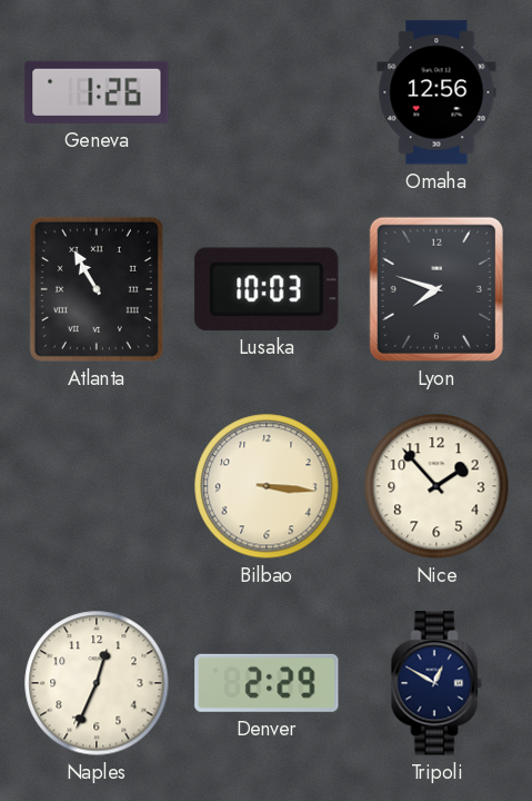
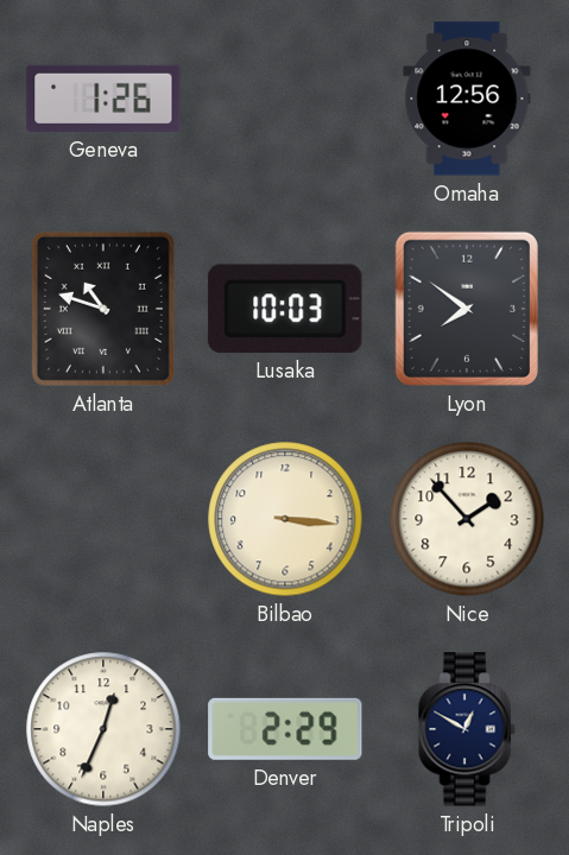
Atlanta: 10:55 -> 10:48 (103, 309)
Lyon: 7:48 -> 7:51 (467, 309)
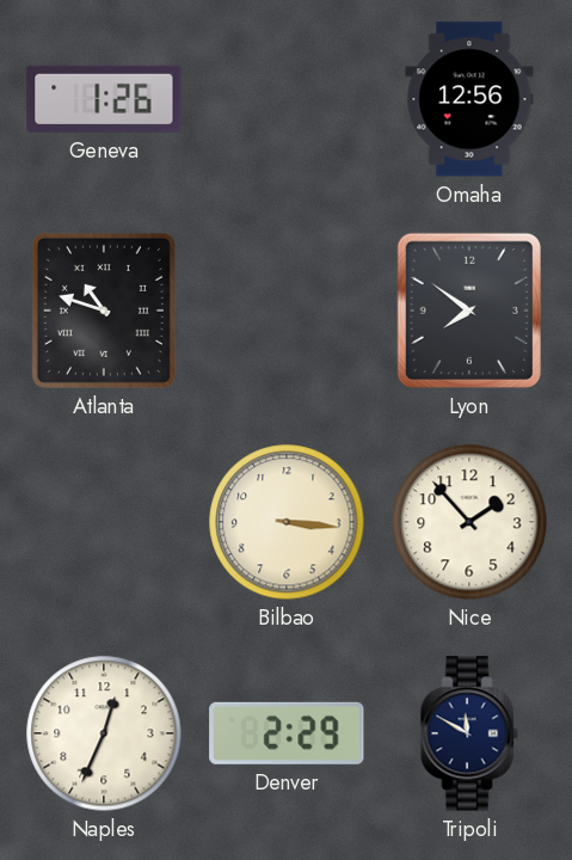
Lusaka: 10:03 -> none (285, 309)
Tripoli: 12:50 -> 11:50 (469, 733)
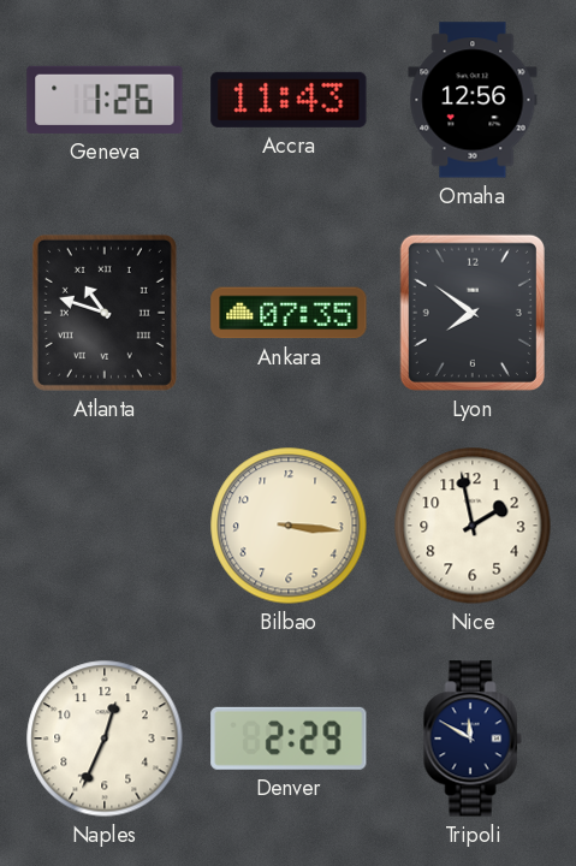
Accra: none -> 11:43 (289, 100)
Ankara: none -> 07:35 (289, 313)
Nice: 1:53 -> 1:58 (473, 526)
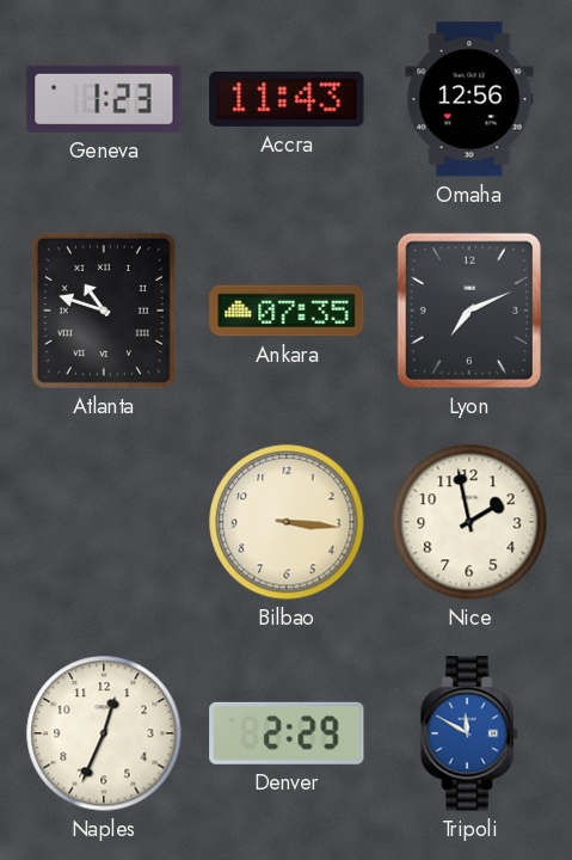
Geneva: 1:26 -> 1:23 (104, 99)
Lyon: 7:51 -> 7:11 (469, 311)
Tripoli dial: navy -> blue (469, 733)
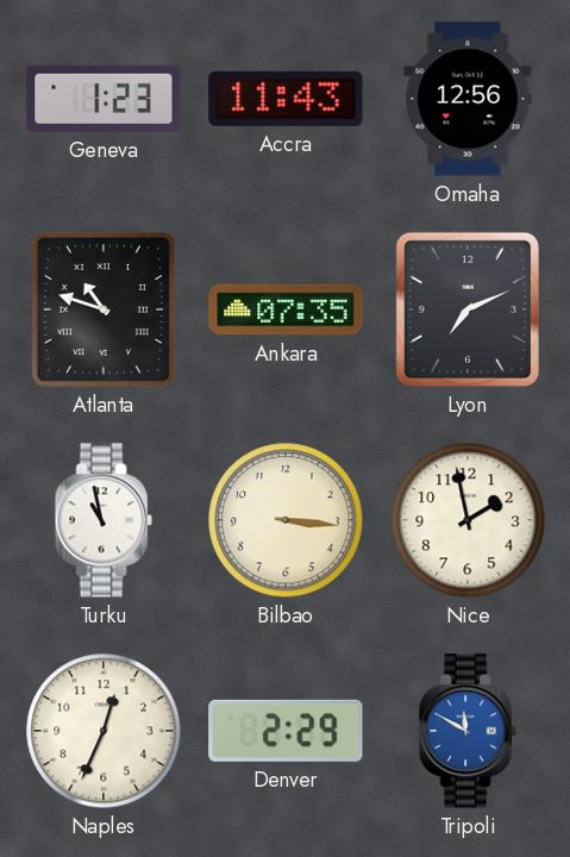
Turku: none -> 10:58 (104, 520)
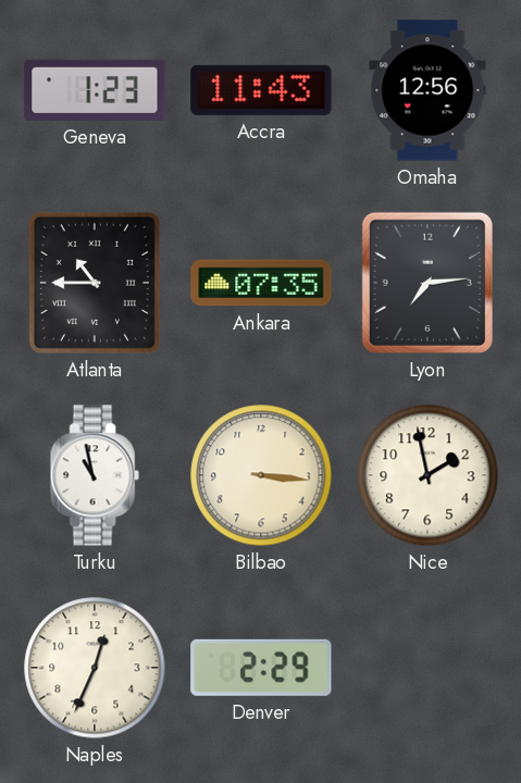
Atlanta: 10:48 -> 10:45 (95, 283)
Lyon: 7:11 -> 7:14 (427, 283)
Tripoli: 11:50 -> none (468, 731)
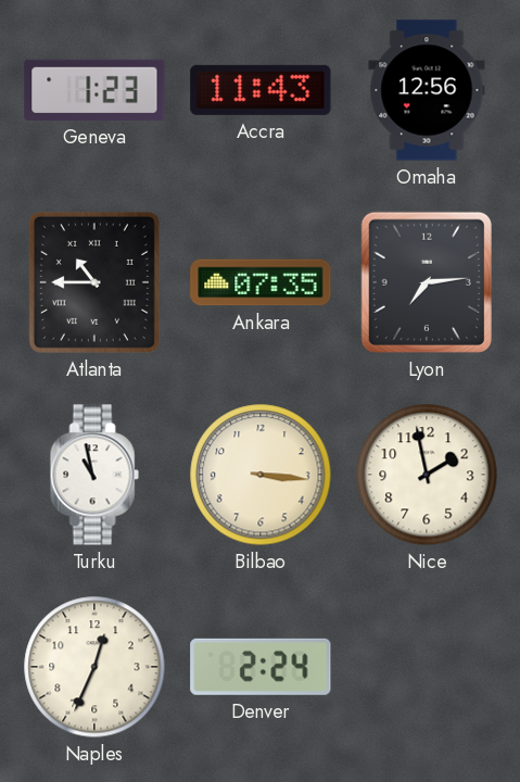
Denver: 2:29 -> 2:24 (261, 667)
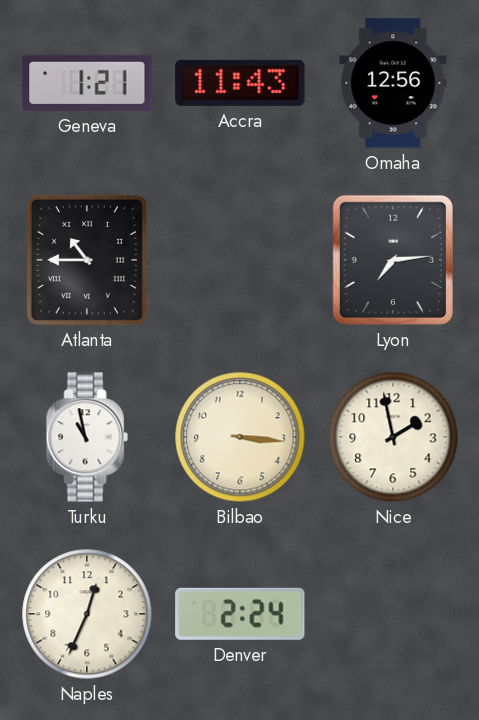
Geneva: 1:23 -> 1:21 (87, 83)
Ankara: 07:35 -> none (261, 282)
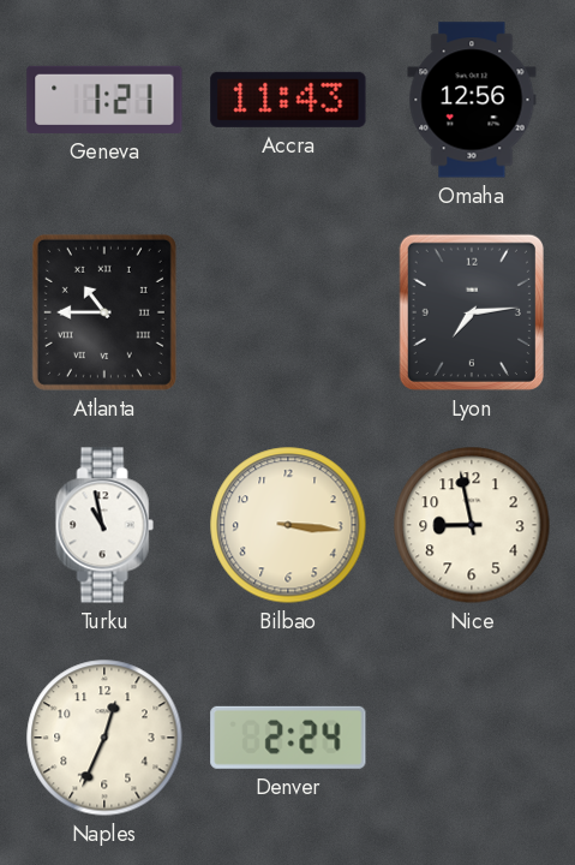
Nice: 1:58 -> 8:58 (472, 525)
